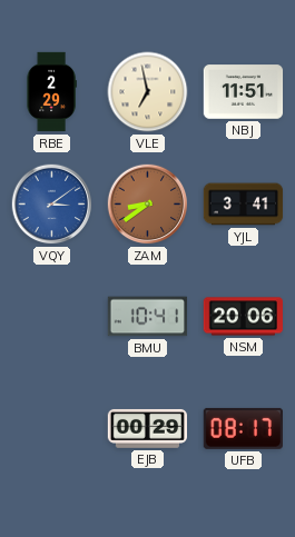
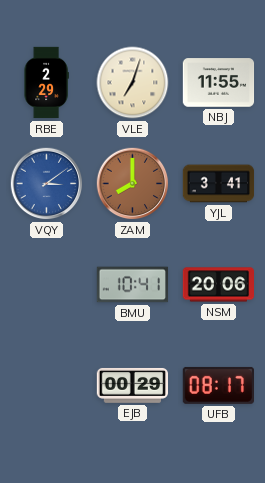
VLE: 6:58 -> 7:03 (133, 83)
NBJ: 11:51 -> 11:55 (219, 83)
ZAM: 8:39 -> 8:00 (133, 184)
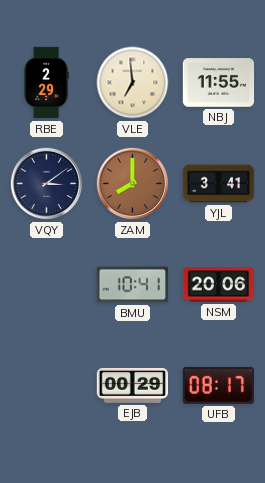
VLE: 7:03 -> 6:59 (133, 83)
VQY dial: blue -> navy (47, 184)
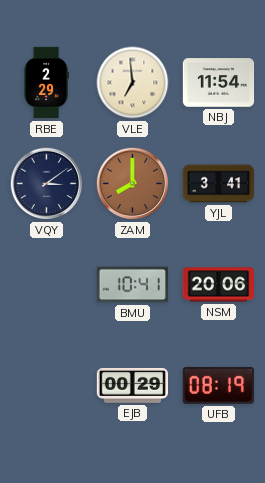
NBJ: 11:55 -> 11:54 (219, 83)
UFB: 08:17 -> 08:19 (218, 385)
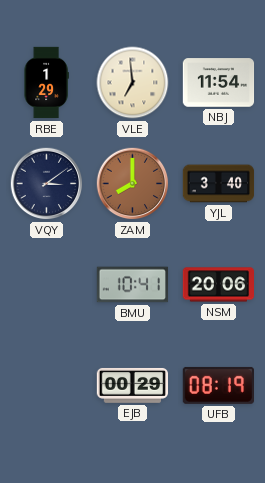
RBE: 2:29 -> 1:29 (46, 83)
YJL: 3:41 -> 3:40 (219, 184)
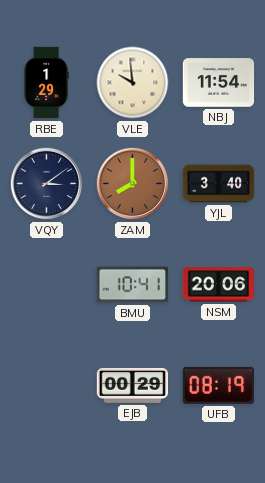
VLE: 6:59 -> 9:59 (133, 83)
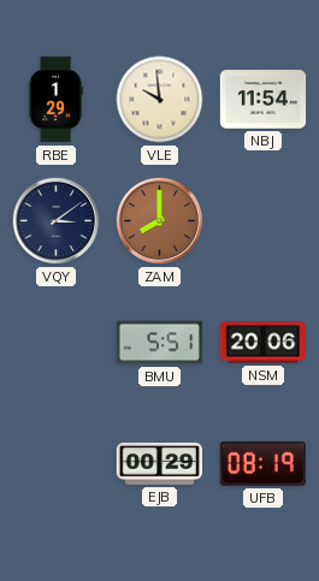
YJL: 3:40 -> none (219, 184)
BMU: 10:41 -> 5:51 (160, 343)
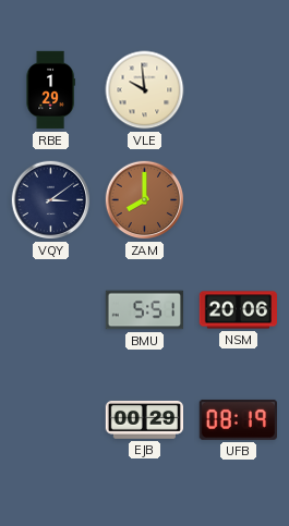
NBJ: 11:54 -> none (264, 100)
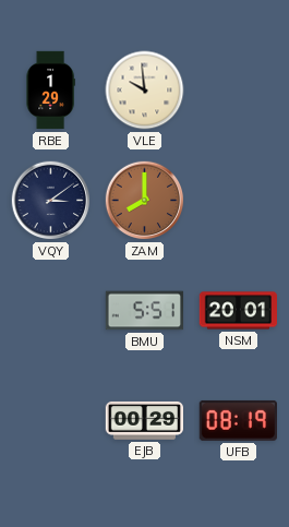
NSM: 20:06 -> 20:01 (239, 311)
